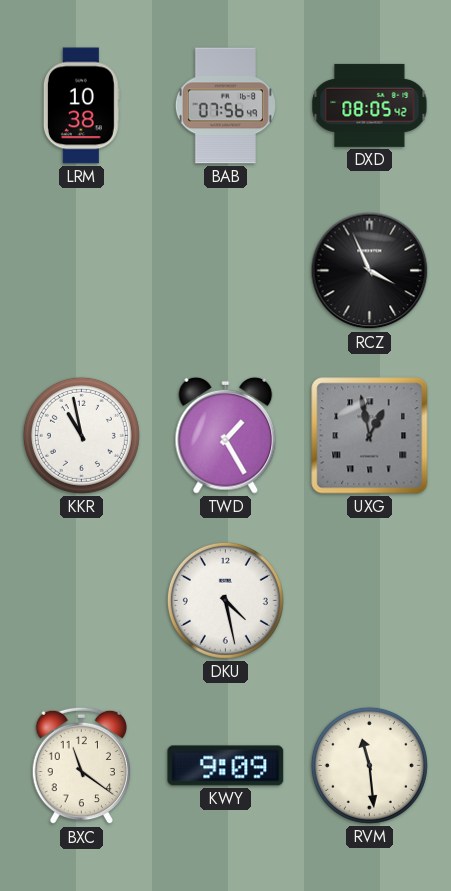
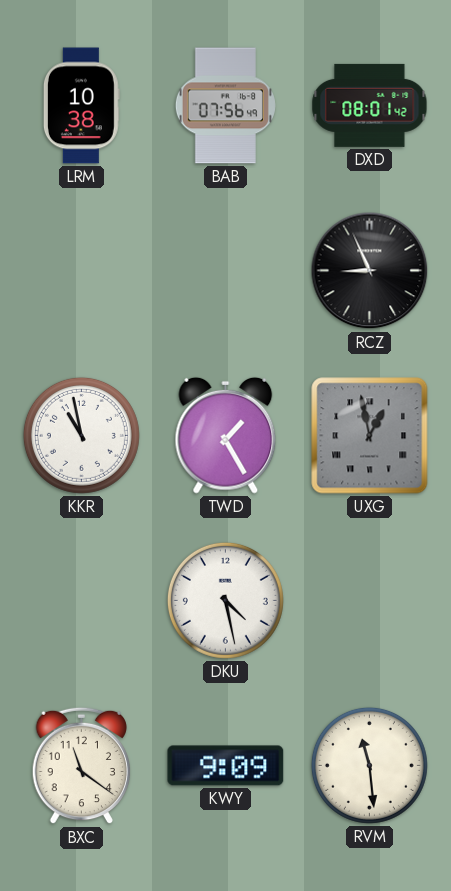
DXD: 08:05 -> 08:01 (370, 105)
RCZ: 3:56 -> 8:56 (370, 271)
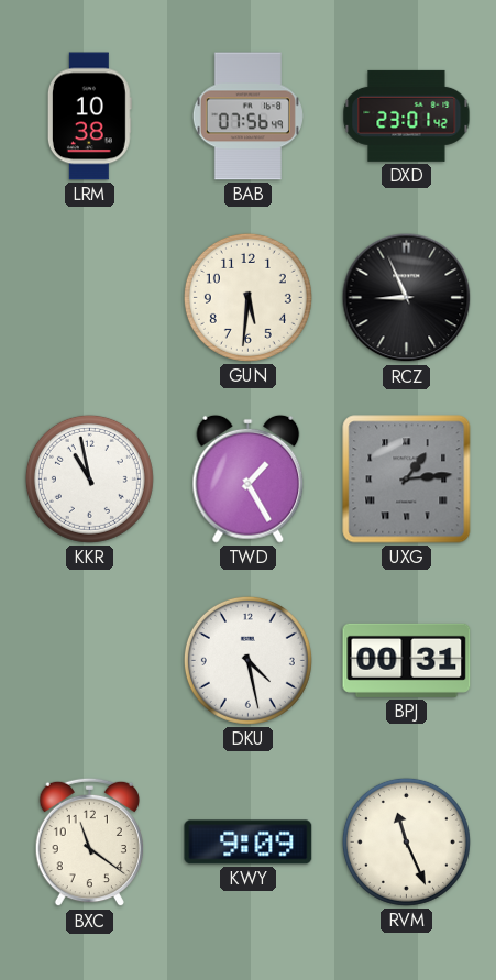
DXD: 08:01 -> 23:01 (407, 115)
GUN: none -> 5:31 (247, 297)
UXG: 12:58 -> 1:14 (407, 480)
BPJ: none -> 00:31 (407, 660)
RVM: 11:29 -> 11:26 (406, 841)
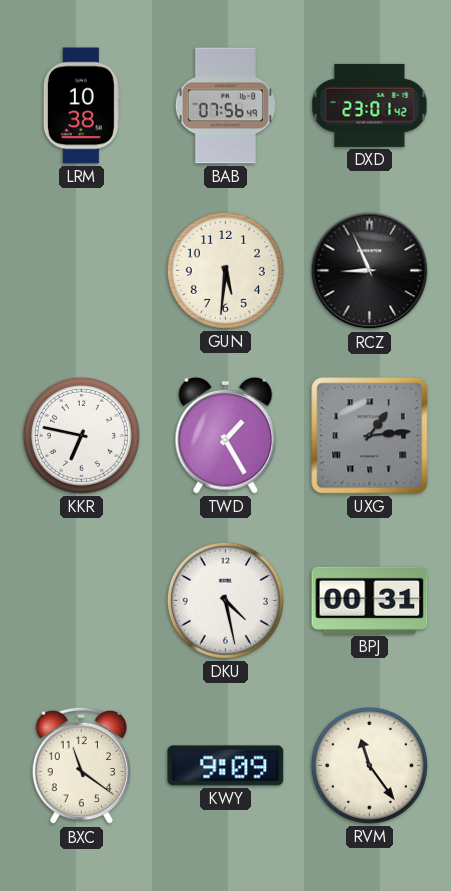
KKR: 10:58 -> 6:47 (81, 435)
RVM: 11:26 -> 11:24 (369, 765)
